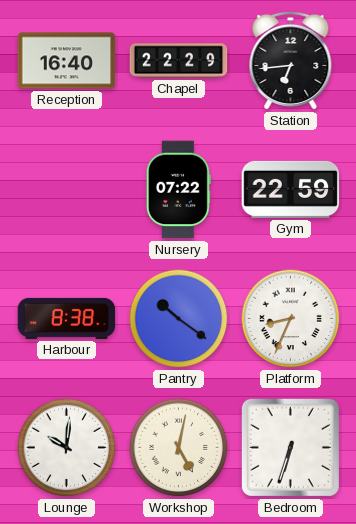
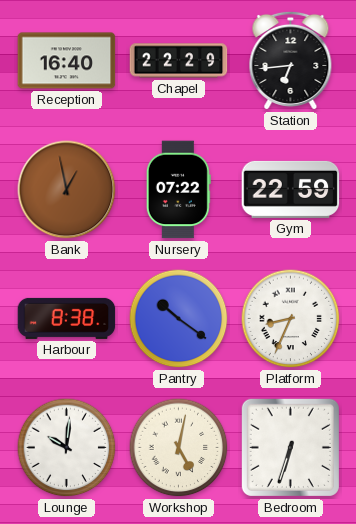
Bank: none -> 12:58 (67, 190)
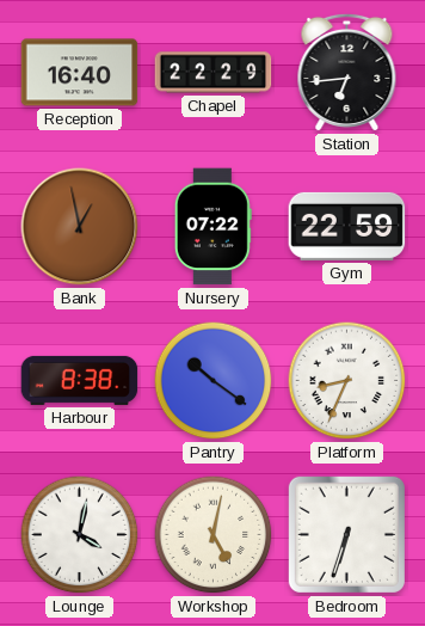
Lounge: 10:01 -> 4:02 (80, 535)
